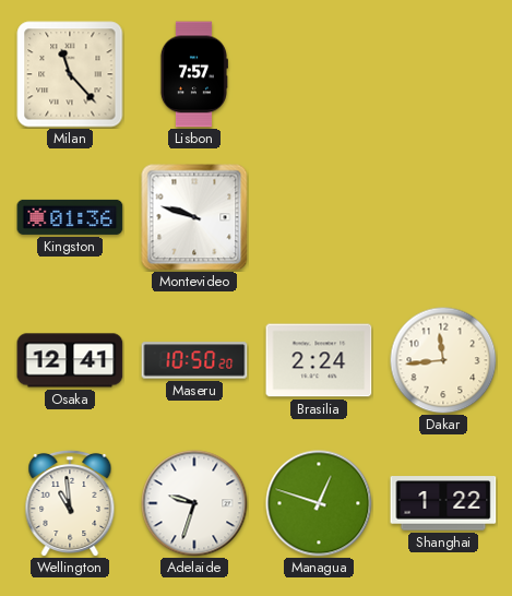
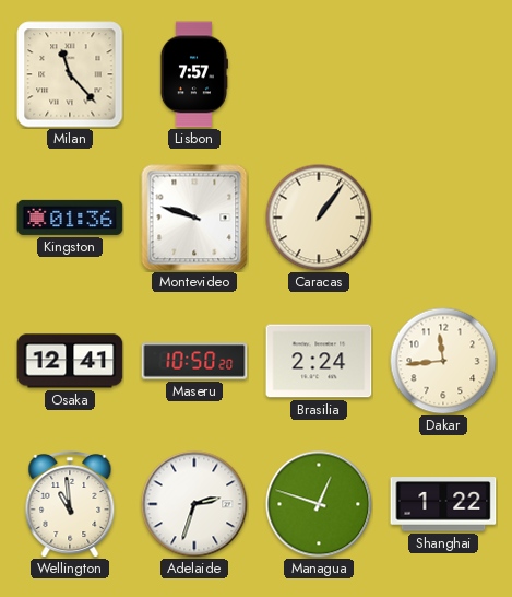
Caracas: none -> 1:06 (319, 218)
Adelaide: 9:33 -> 2:33 (194, 504)
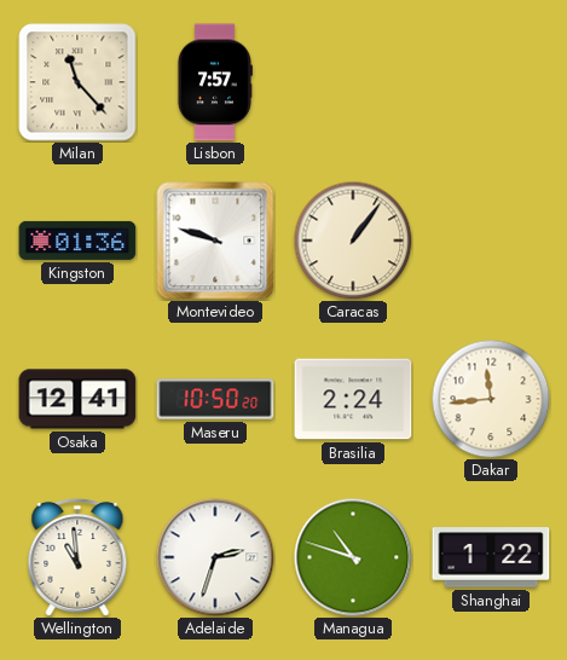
Managua: 12:48 -> 10:48 (353, 557)
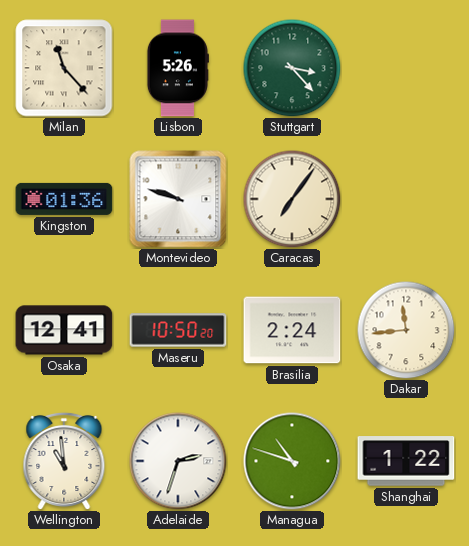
Lisbon: 7:57 -> 5:26 (177, 68)
Stuttgart: none -> 3:23 (292, 68)
Caracas: 1:06 -> 7:06 (292, 199)
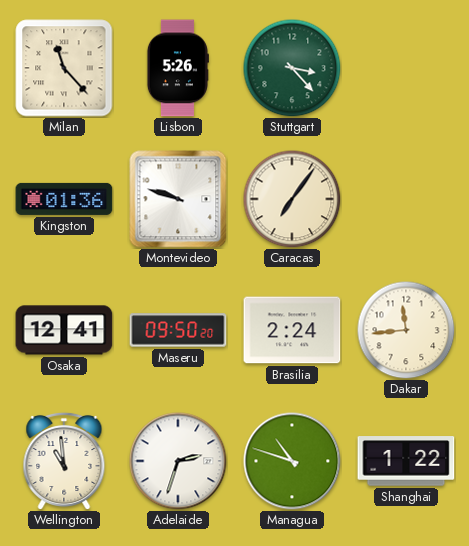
Maseru: 10:50 -> 09:50 (178, 330)
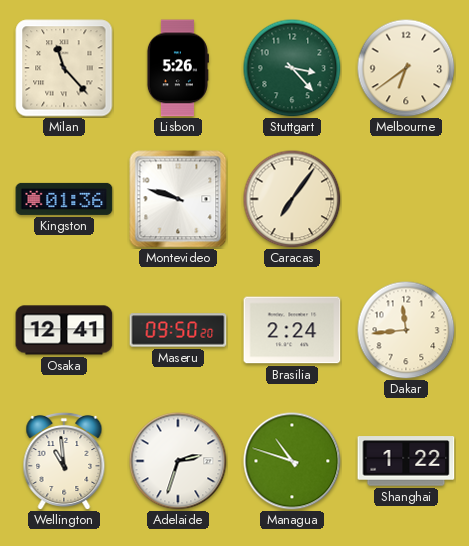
Melbourne: none -> 6:39 (406, 68)
